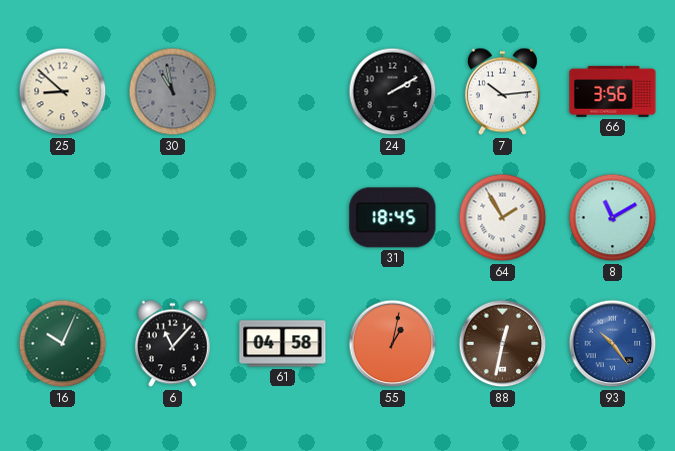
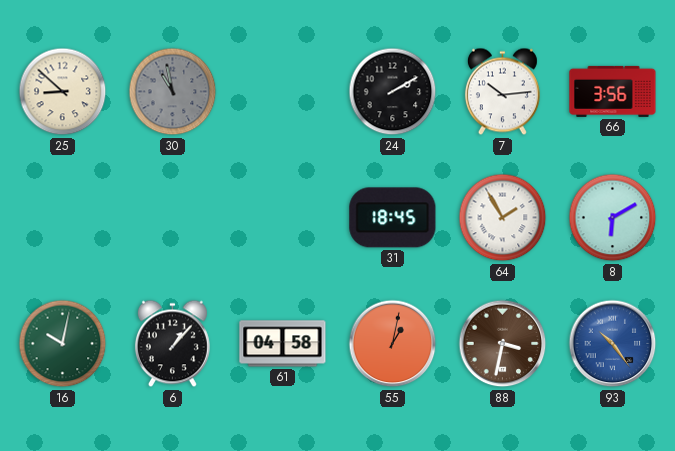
8: 11:10 -> 6:10 (613, 218)
16: 10:04 -> 10:02 (63, 344)
6: 11:07 -> 1:07 (172, 344)
88: 12:32 -> 3:32 (503, 344)
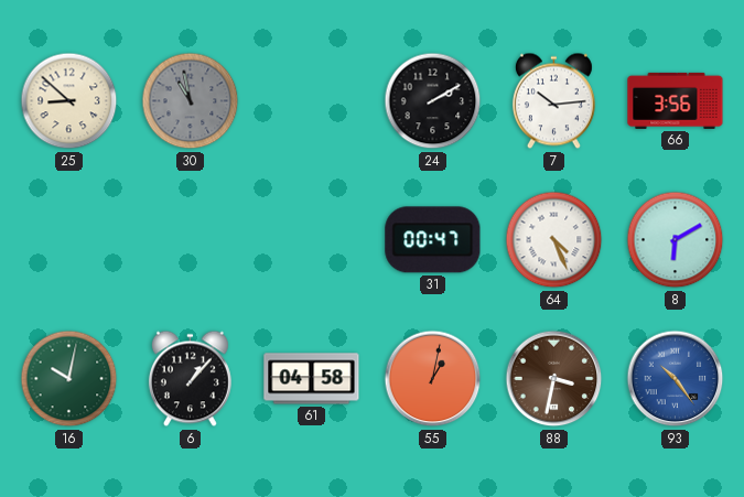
31: 18:45 -> 00:47 (433, 240)
64: 1:55 -> 4:26 (554, 240)
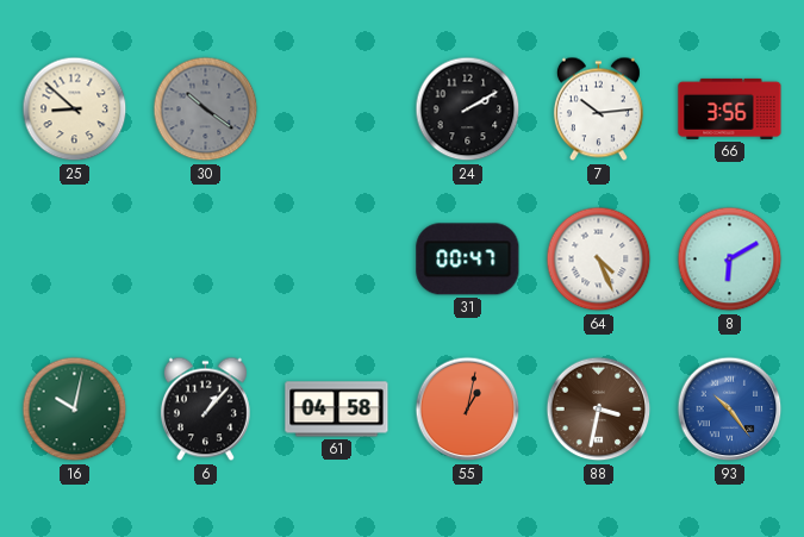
30: 10:58 -> 10:21 (206, 110)
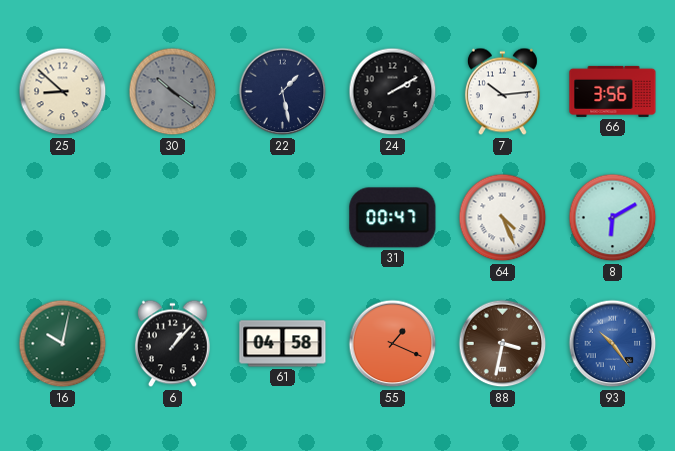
22: none -> 1:28 (283, 92)
55: 1:02 -> 1:19 (393, 344)
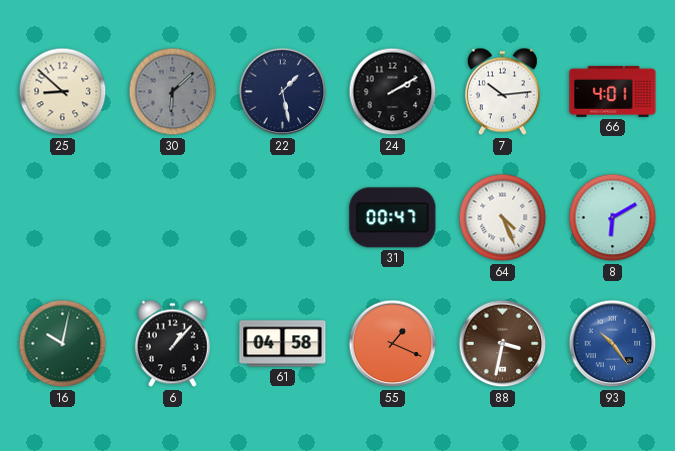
30: 10:21 -> 6:08 (173, 92)
66: 3:56 -> 4:01 (613, 91)
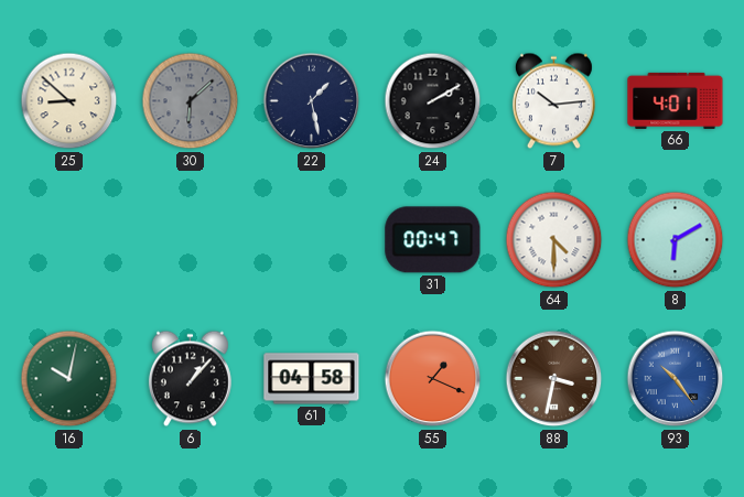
64: 4:26 -> 4:30 (554, 240)
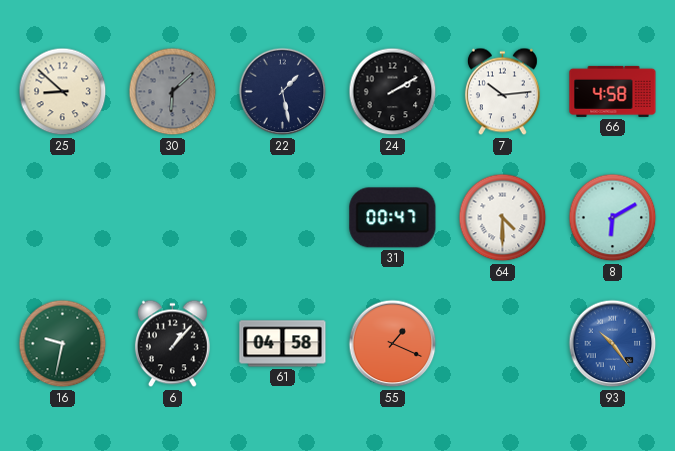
66: 4:01 -> 4:58 (613, 91)
16: 10:02 -> 9:32 (63, 344)
88: 3:32 -> none (554, 379)
